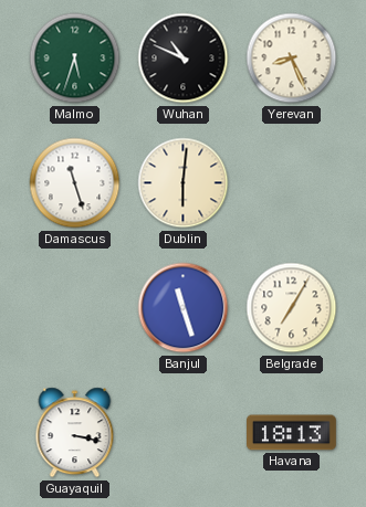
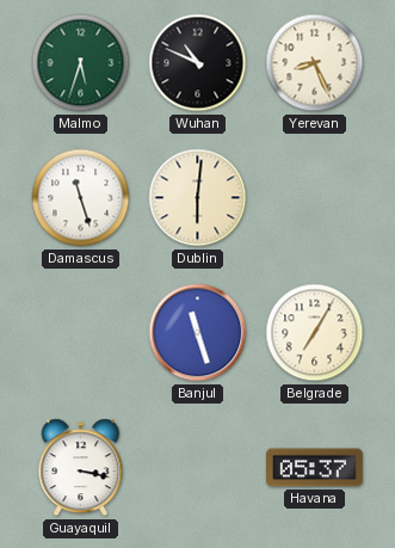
Havana: 18:13 -> 05:37 (315, 468)
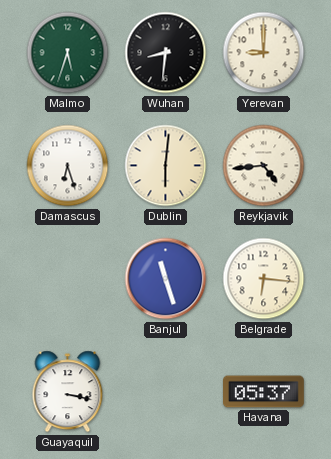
Wuhan: 10:49 -> 8:31 (166, 53)
Yerevan: 8:26 -> 9:00 (264, 53)
Damascus: 11:27 -> 6:27 (68, 166)
Reykjavik: none -> 4:44 (264, 166)
Belgrade: 7:05 -> 6:16 (264, 279)
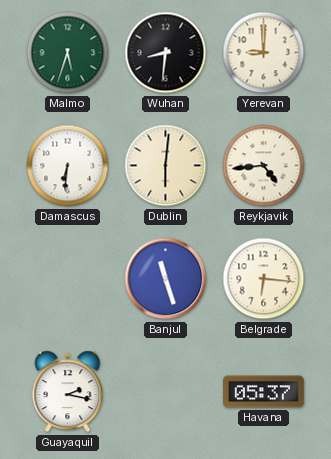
Damascus: 6:27 -> 6:31 (68, 166)
Guayaquil: 3:17 -> 2:17 (68, 392)
